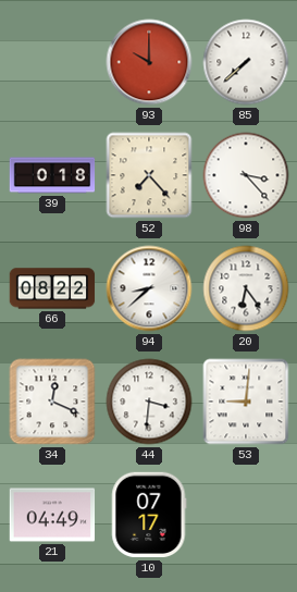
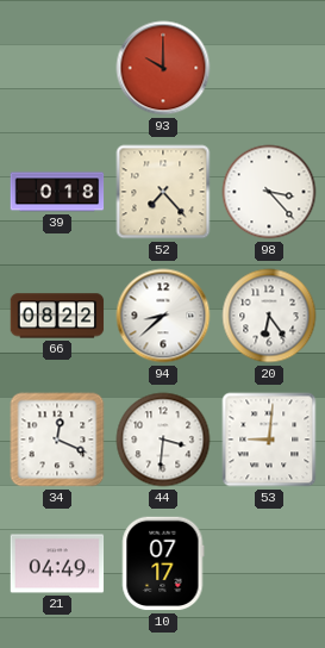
85: 7:38 -> none (246, 62)
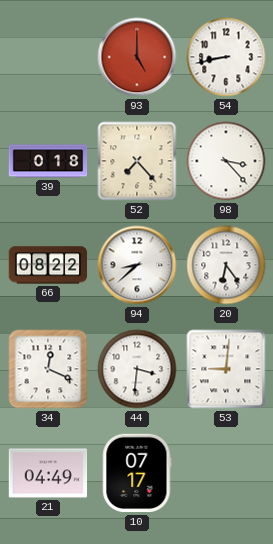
93: 10:00 -> 5:00 (137, 57)
54: none -> 8:43 (226, 57)
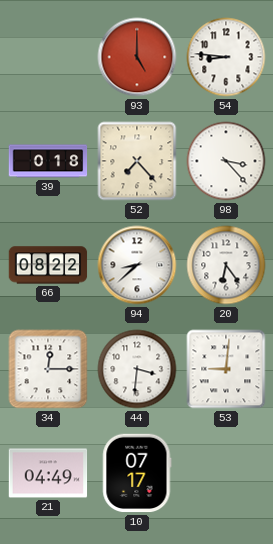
54: 8:43 -> 8:46 (226, 57)
34: 12:19 -> 12:15 (48, 369)
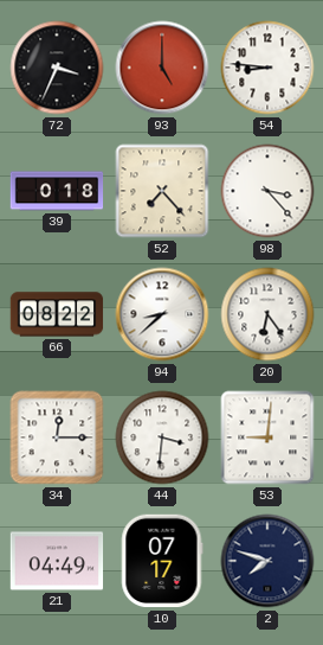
72: none -> 3:34 (57, 68)
2: none -> 7:48 (267, 561)
